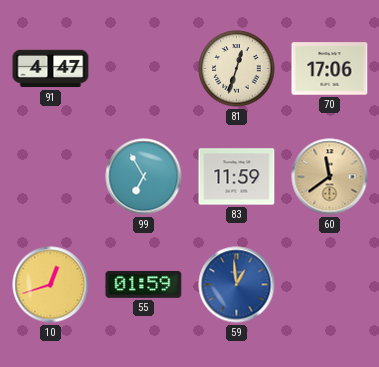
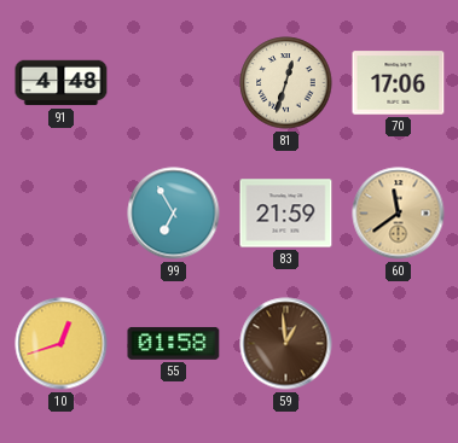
91: 4:47 -> 4:48 (62, 83)
83: 11:59 -> 21:59 (286, 214)
55: 01:59 -> 01:58 (174, 343)
59 dial: blue -> brown (286, 344)
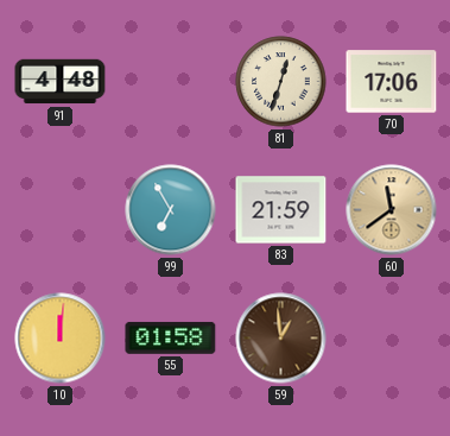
10: 12:42 -> 12:01 (61, 339)
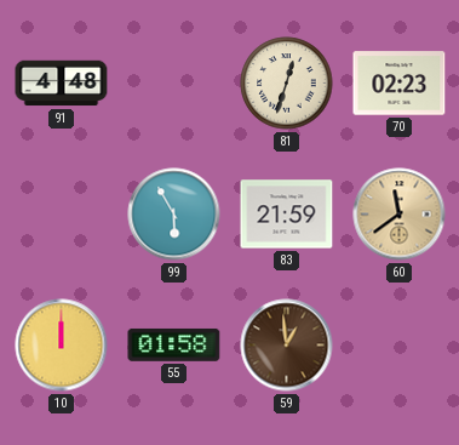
70: 17:06 -> 02:23 (400, 84)
99: 6:55 -> 5:55 (174, 215)
10: 12:01 -> 12:00 (62, 346)
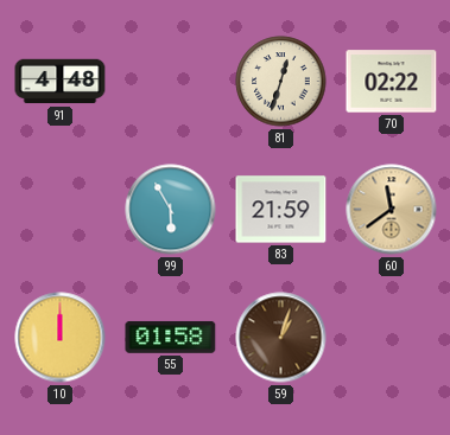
70: 02:23 -> 02:22 (392, 82)
59: 12:59 -> 1:03 (281, 338)
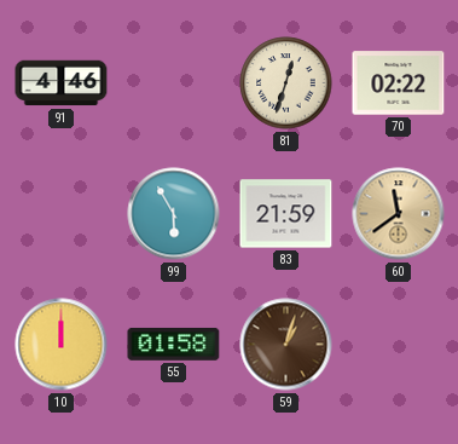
91: 4:48 -> 4:46 (62, 83)
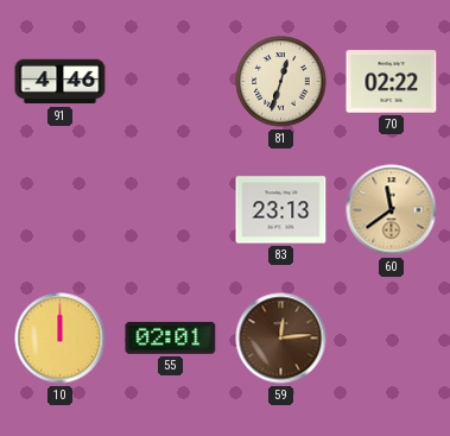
99: 5:55 -> none (174, 214)
83: 21:59 -> 23:13 (281, 210)
55: 01:58 -> 02:01 (171, 337)
59: 1:03 -> 12:14 (281, 339)
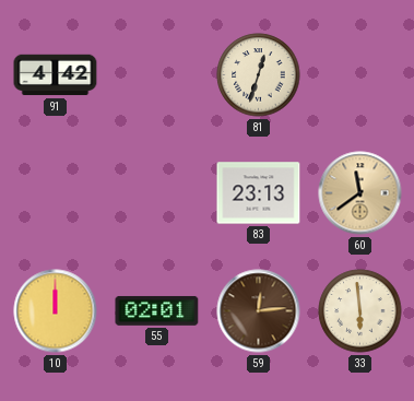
91: 4:46 -> 4:42 (56, 75)
70: 02:22 -> none (392, 82)
33: none -> 5:59 (360, 311)
